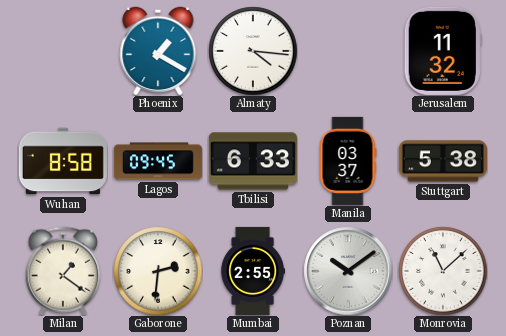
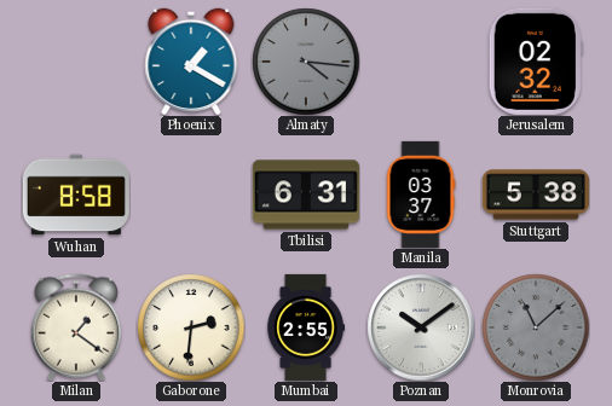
Almaty dial: white -> grey (306, 62)
Jerusalem: 11:32 -> 02:32 (536, 62)
Lagos: 09:45 -> none (158, 161)
Tbilisi: 6:33 -> 6:31 (306, 195)
Monrovia dial: white -> grey (536, 327)
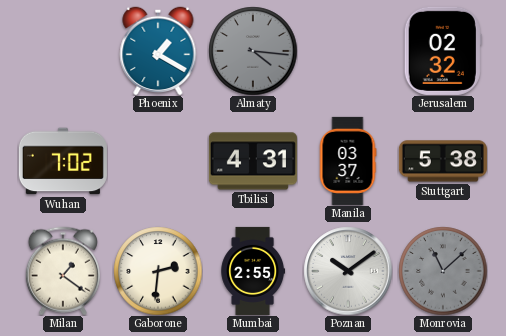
Wuhan: 8:58 -> 7:02 (63, 161)
Tbilisi: 6:31 -> 4:31 (253, 161)
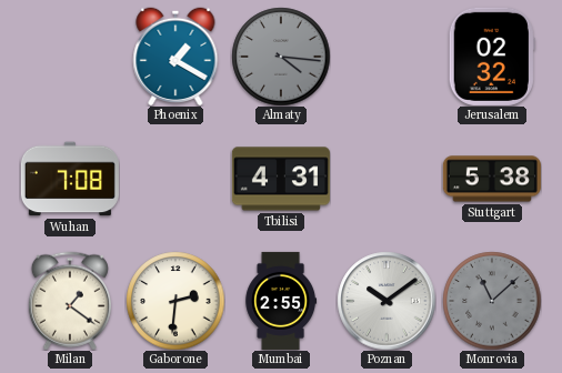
Wuhan: 7:02 -> 7:08 (70, 179)
Manila: 03:37 -> none (348, 161)
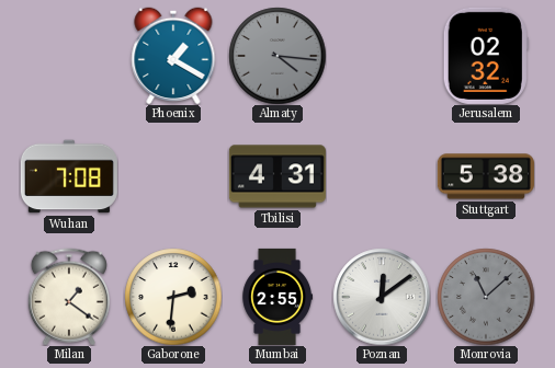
Poznan: 10:09 -> 12:09 (382, 297)
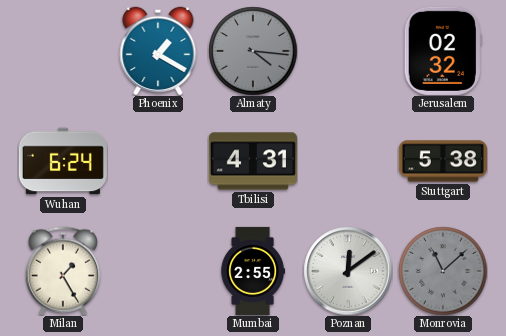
Wuhan: 7:08 -> 6:24 (63, 161)
Milan: 1:21 -> 1:25 (63, 271)
Gaborone: 2:31 -> none (173, 297)
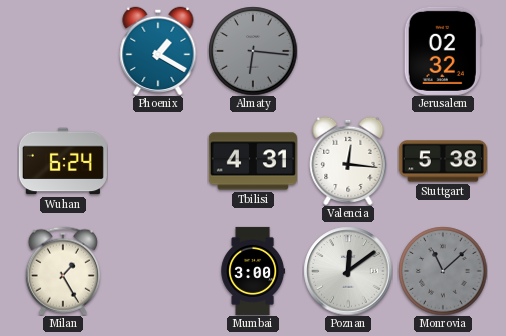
Almaty: 4:16 -> 6:16 (253, 51)
Valencia: none -> 12:16 (348, 161)
Mumbai: 2:55 -> 3:00 (253, 271)
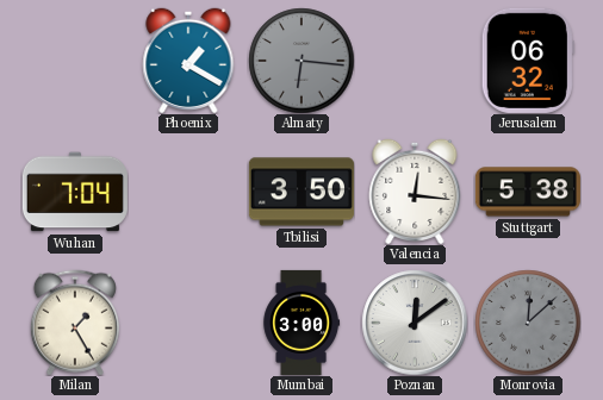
Jerusalem: 02:32 -> 06:32 (528, 61)
Wuhan: 6:24 -> 7:04 (75, 192)
Tbilisi: 4:31 -> 3:50 (301, 192)
Monrovia: 11:08 -> 12:08 (528, 323)
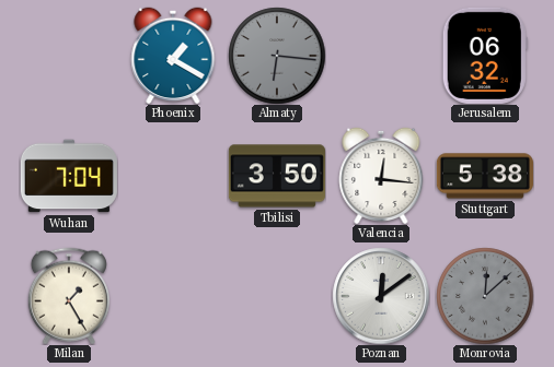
Mumbai: 3:00 -> none (301, 323)
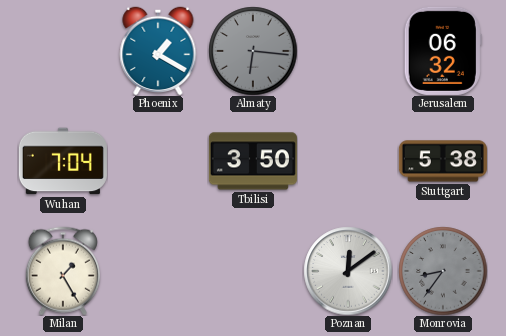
Valencia: 12:16 -> none (381, 176)
Monrovia: 12:08 -> 8:36 (443, 271)
